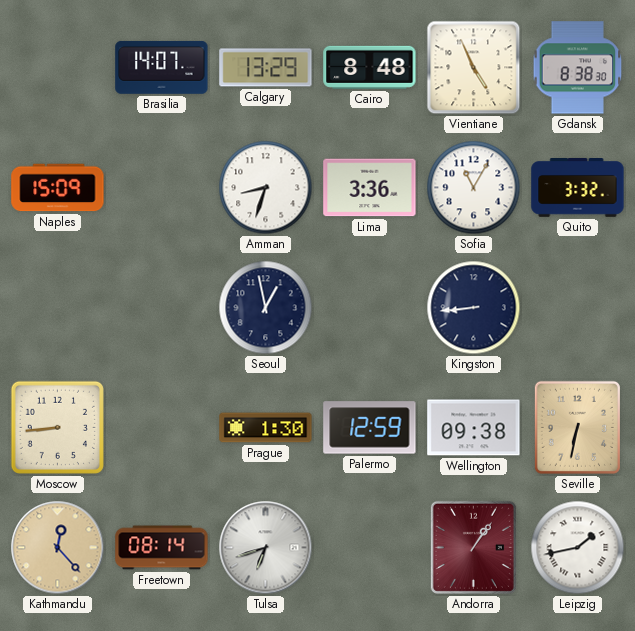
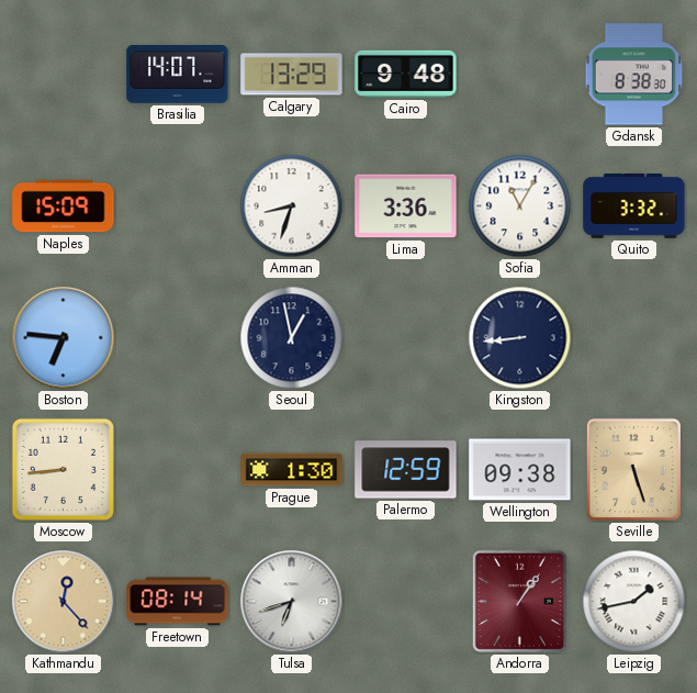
Cairo: 8:48 -> 9:48 (406, 74)
Vientiane: 4:56 -> none (474, 68)
Boston: none -> 6:46 (64, 338)
Seville: 6:32 -> 5:27 (633, 469)
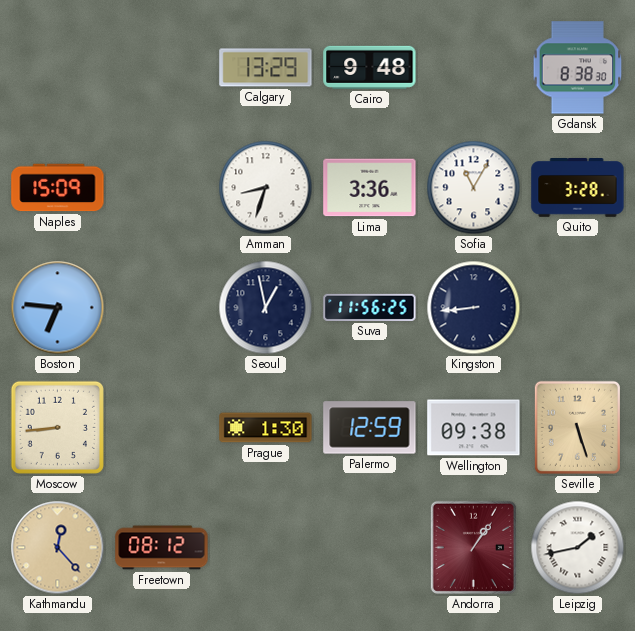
Brasilia: 14:07 -> none (178, 75)
Quito: 3:32 -> 3:28 (578, 188)
Suva: none -> 11:56 (370, 307)
Freetown: 08:14 -> 08:12 (162, 548)
Tulsa: 6:42 -> none (292, 602)
